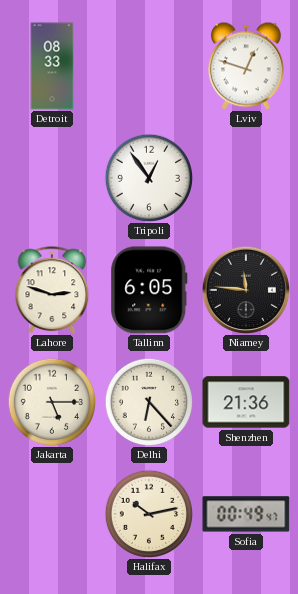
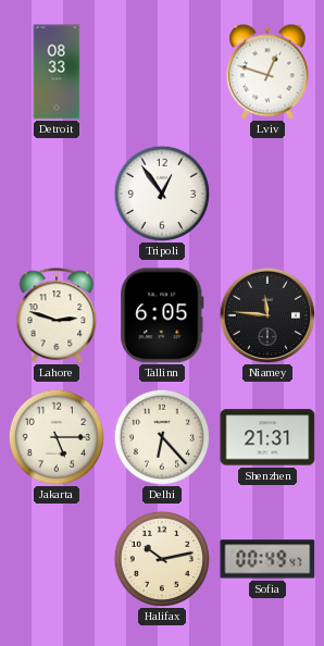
Shenzhen: 21:36 -> 21:31 (267, 437)
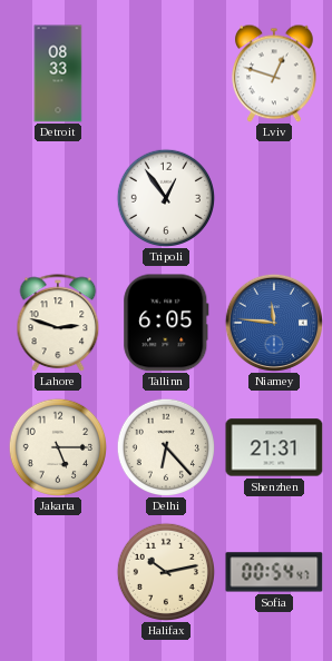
Niamey dial: black -> blue (274, 323)
Sofia: 00:49 -> 00:54 (274, 572)
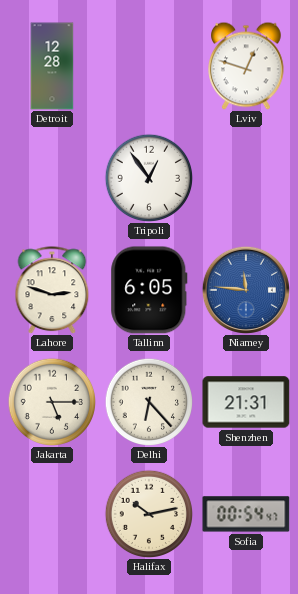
Detroit: 08:33 -> 12:28 (52, 66)
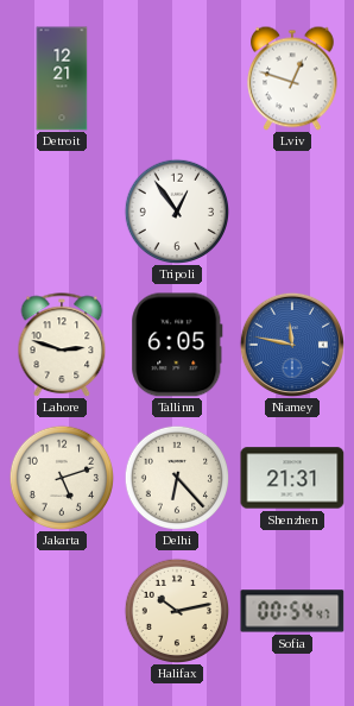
Detroit: 12:28 -> 12:21 (62, 78)
Niamey: 11:46 -> 11:47 (292, 345)
Jakarta: 5:15 -> 5:12 (61, 477)
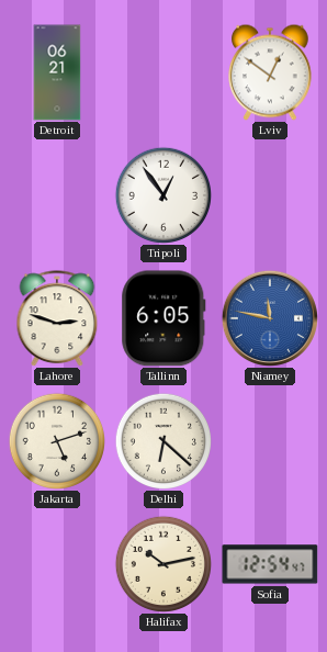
Detroit: 12:21 -> 06:21 (57, 72)
Lviv: 12:48 -> 12:51 (271, 72)
Delhi: 6:23 -> 6:22 (162, 440)
Shenzhen: 21:31 -> none (292, 478)
Sofia: 00:54 -> 12:54 (270, 564)
